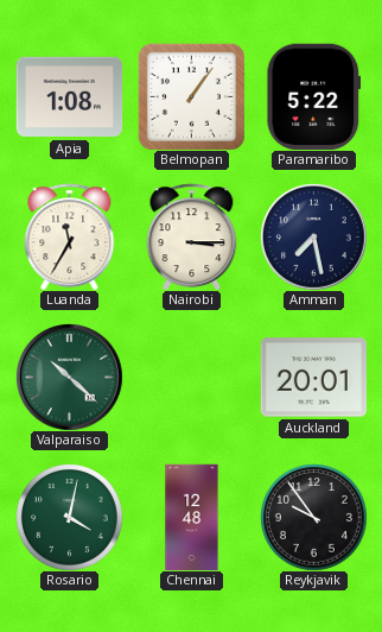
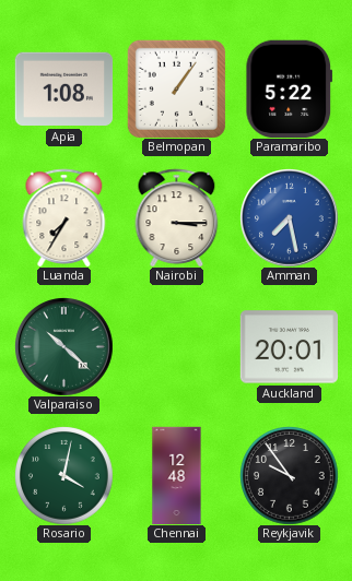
Luanda: 11:35 -> 7:35 (64, 217)
Amman dial: navy -> blue (290, 218)
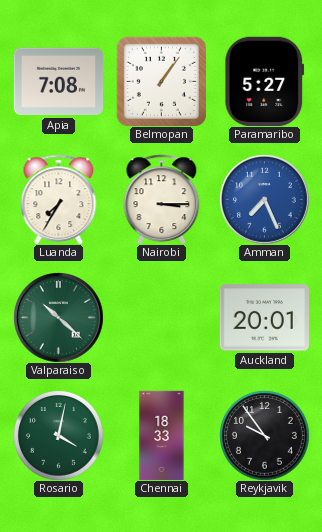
Apia: 1:08 -> 7:08 (58, 82)
Paramaribo: 5:22 -> 5:27 (265, 81)
Amman: 7:28 -> 7:26 (265, 200)
Chennai: 12:48 -> 18:33 (162, 435)
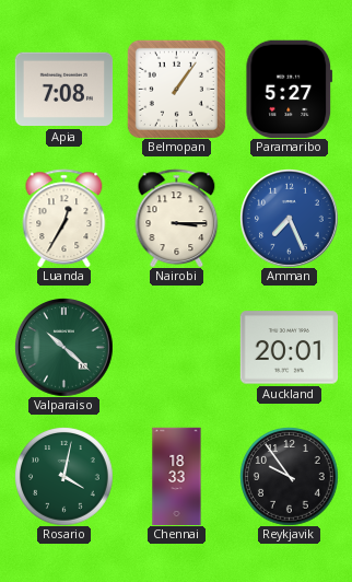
Luanda: 7:35 -> 12:35 (64, 218)
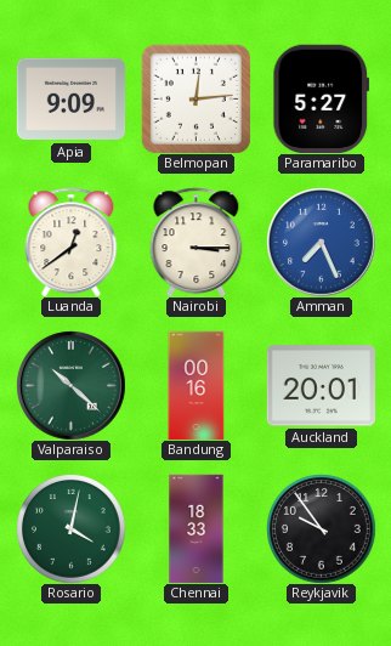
Apia: 7:08 -> 9:09 (70, 100)
Belmopan: 1:06 -> 12:14 (195, 98)
Luanda: 12:35 -> 12:39 (72, 242)
Bandung: none -> 00:16 (197, 385)
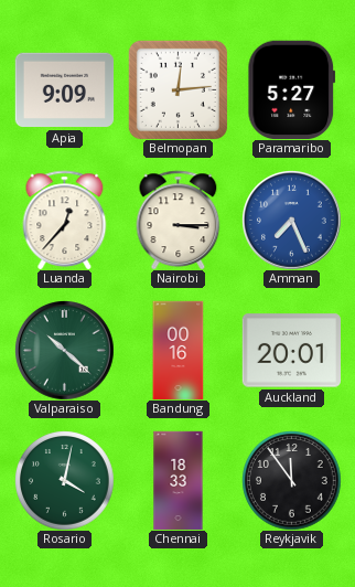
Luanda: 12:39 -> 12:37 (65, 220)
Reykjavik: 9:54 -> 11:54 (292, 481)
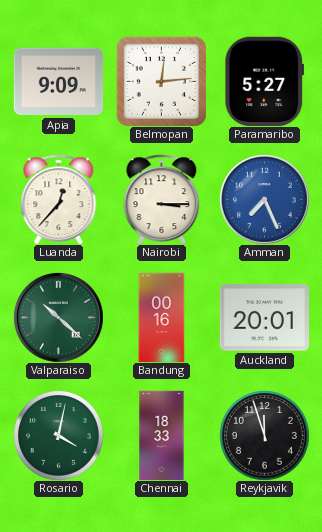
Reykjavik: 11:54 -> 11:57 (265, 436)
